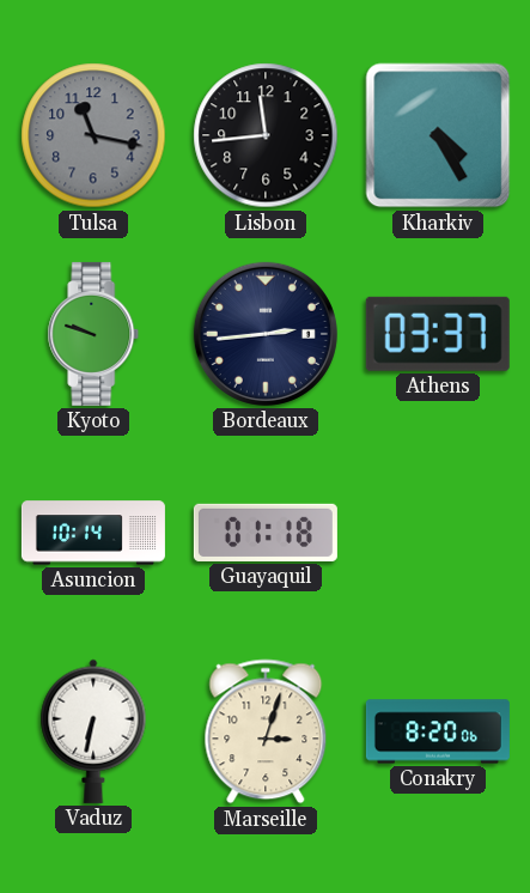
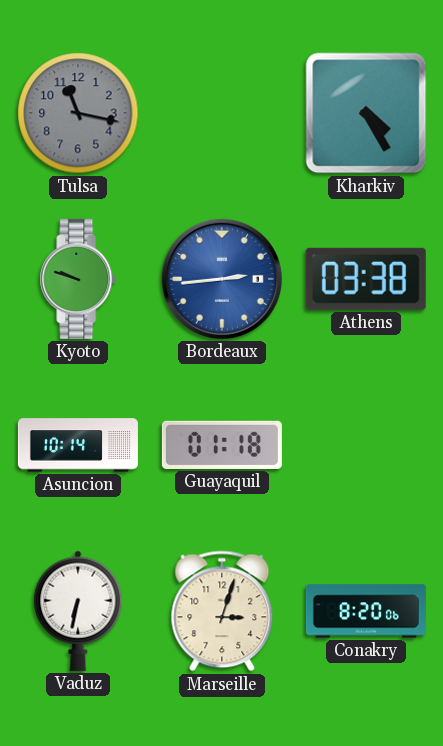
Lisbon: 11:44 -> none (266, 135)
Bordeaux dial: navy -> blue (222, 279)
Athens: 03:37 -> 03:38 (366, 279)
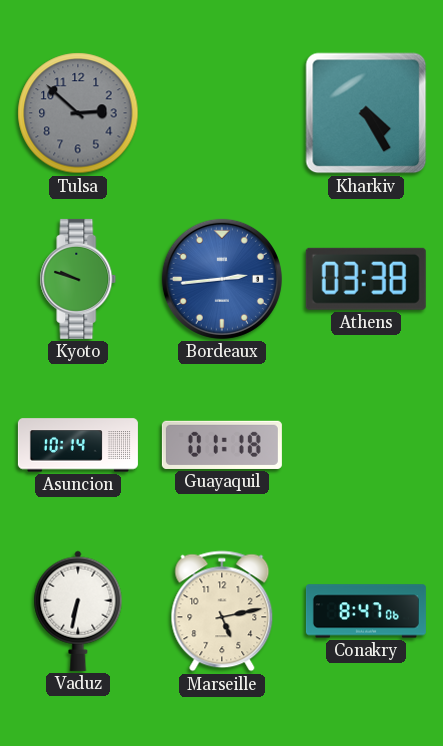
Tulsa: 11:17 -> 2:52 (78, 113)
Marseille: 3:03 -> 5:13 (222, 611)
Conakry: 8:20 -> 8:47 (366, 611)
